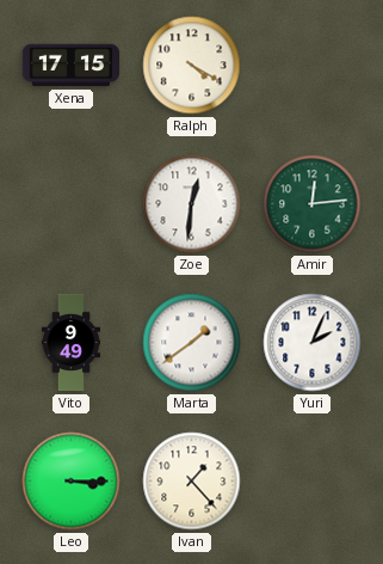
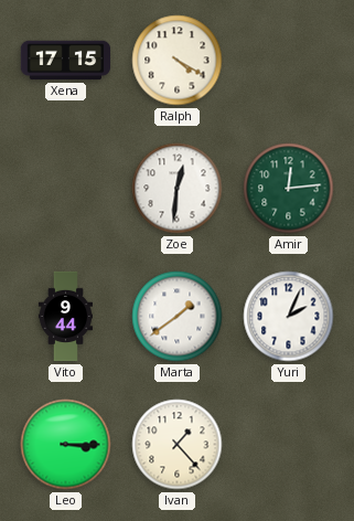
Vito: 9:49 -> 9:44 (65, 317)
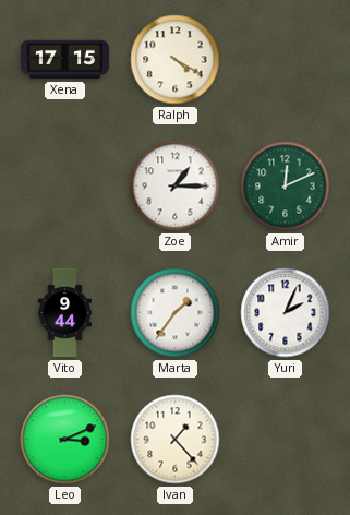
Zoe: 12:31 -> 1:15 (176, 187)
Amir: 12:14 -> 12:11 (286, 187)
Marta: 1:39 -> 1:36 (176, 313)
Leo: 3:15 -> 3:11 (65, 440)
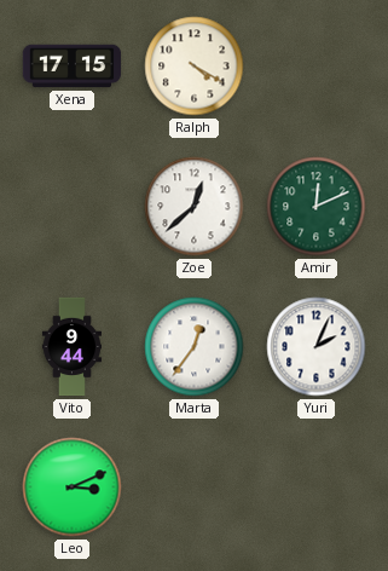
Zoe: 1:15 -> 12:38 (195, 207)
Marta: 1:36 -> 12:36 (195, 347)
Ivan: 1:23 -> none (176, 440)
